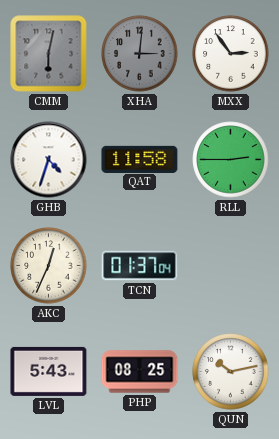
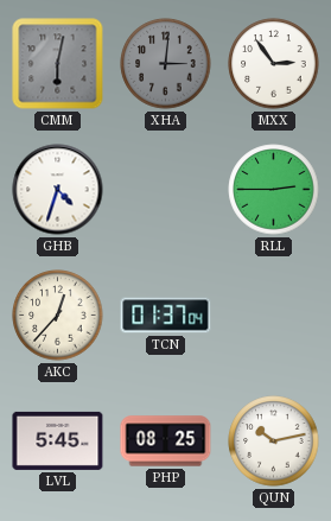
QAT: 11:58 -> none (140, 159)
AKC: 12:34 -> 12:37 (58, 316)
LVL: 5:43 -> 5:45 (58, 440)
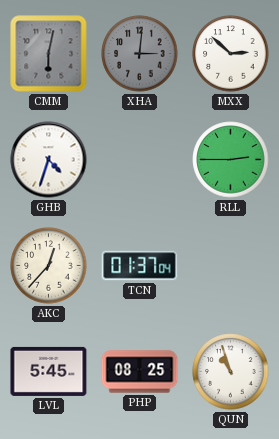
MXX: 2:54 -> 2:52 (231, 54)
QUN: 10:13 -> 10:57 (231, 372)
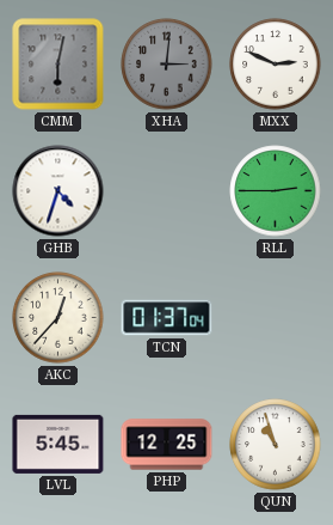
MXX: 2:52 -> 2:49 (276, 65)
PHP: 08:25 -> 12:25 (167, 445)
